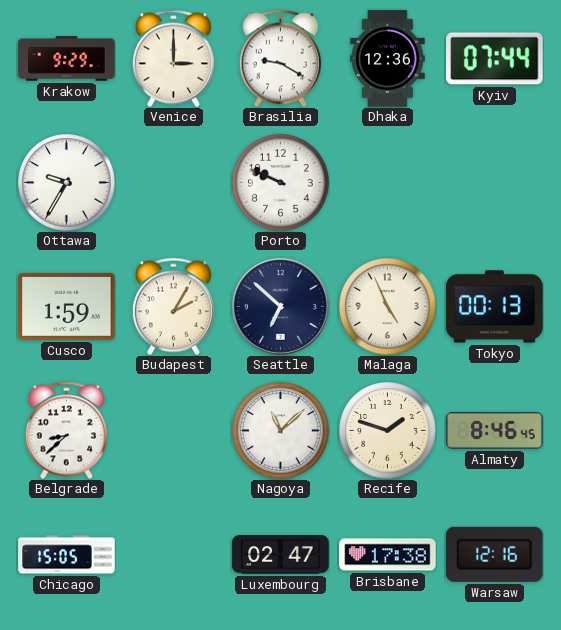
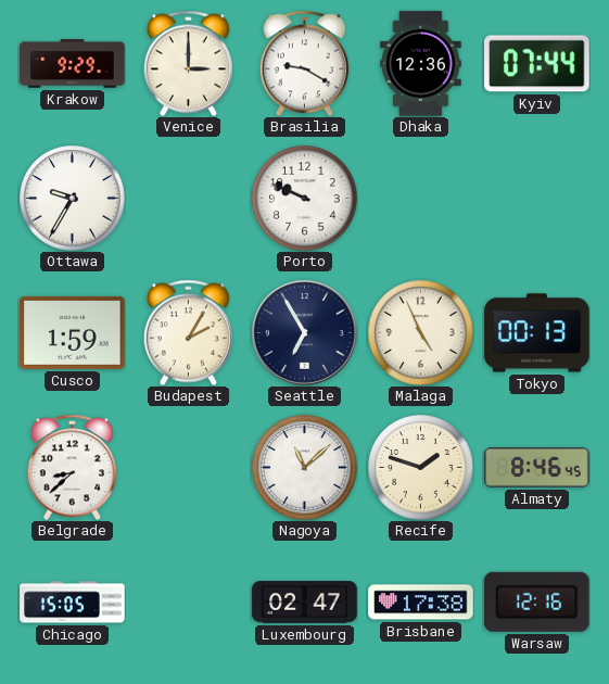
Seattle: 6:52 -> 6:55 (304, 332)
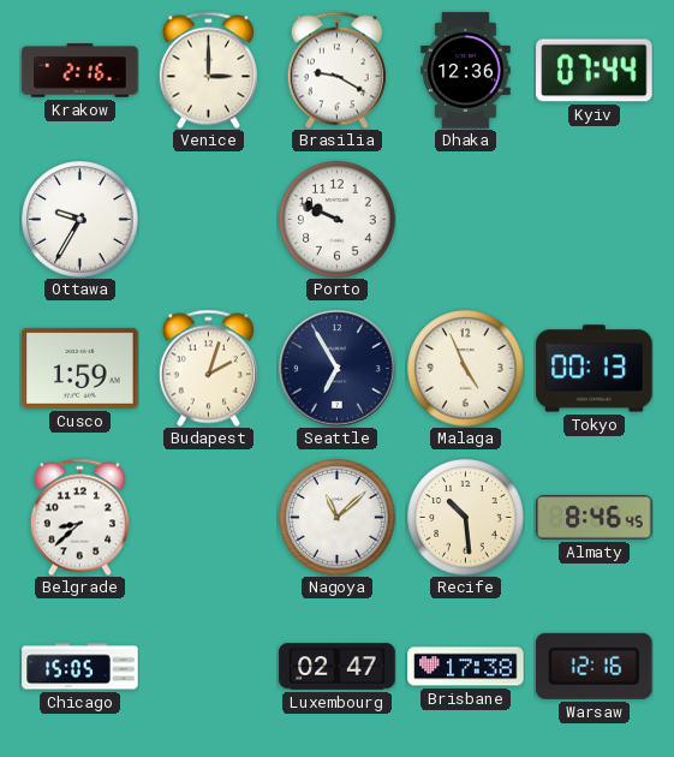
Krakow: 9:29 -> 2:16 (80, 71)
Budapest: 2:05 -> 2:03 (208, 368)
Recife: 1:48 -> 10:29 (466, 518)
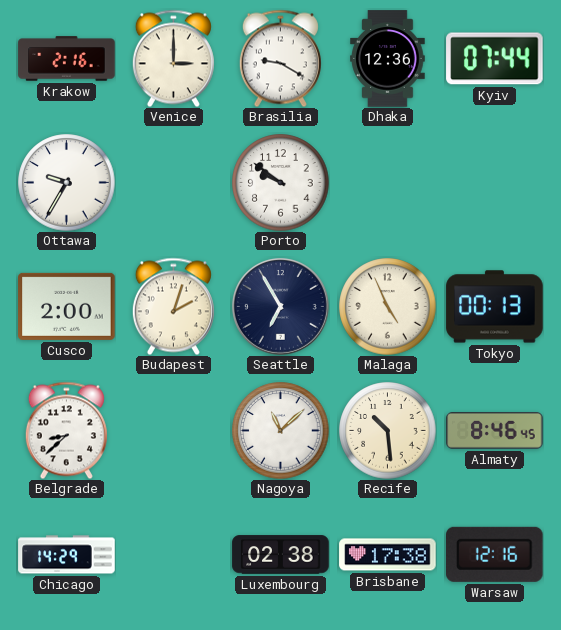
Porto: 9:49 -> 9:51 (281, 183)
Cusco: 1:59 -> 2:00 (67, 306)
Chicago: 15:05 -> 14:29 (67, 555)
Luxembourg: 02:47 -> 02:38 (281, 555)
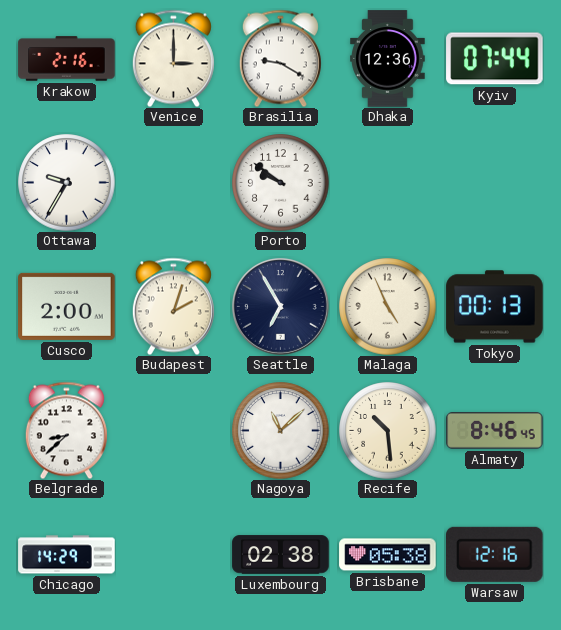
Brisbane: 17:38 -> 05:38 (388, 555)
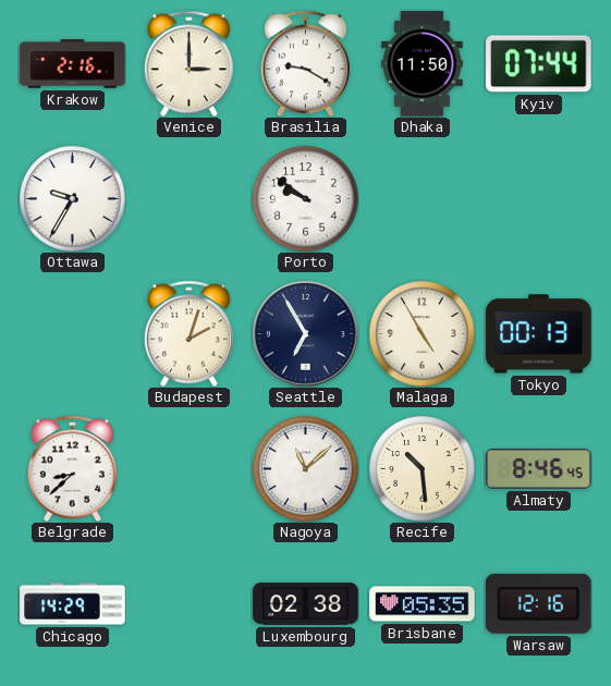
Dhaka: 12:36 -> 11:50 (423, 64)
Cusco: 2:00 -> none (67, 306)
Malaga: 4:56 -> 4:55 (423, 334)
Brisbane: 05:38 -> 05:35 (423, 604)
